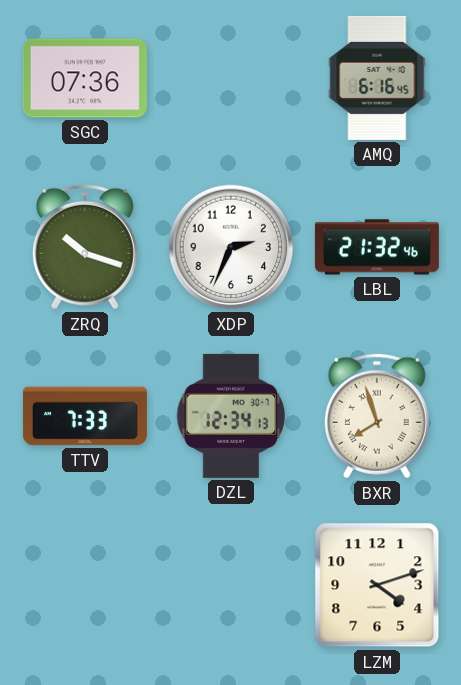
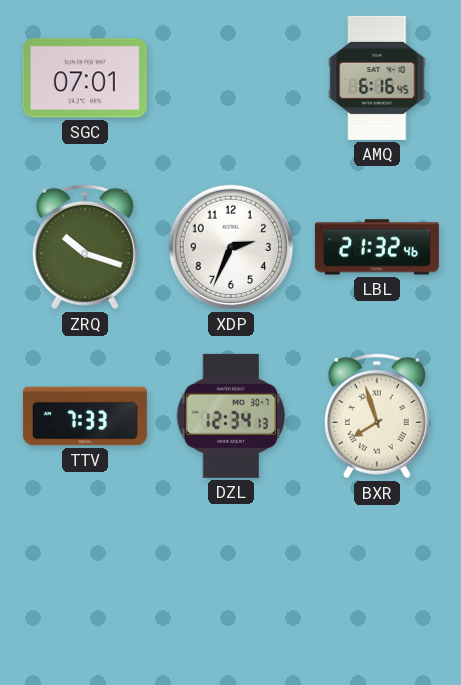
SGC: 07:36 -> 07:01 (85, 78)
LZM: 4:12 -> none (377, 585)
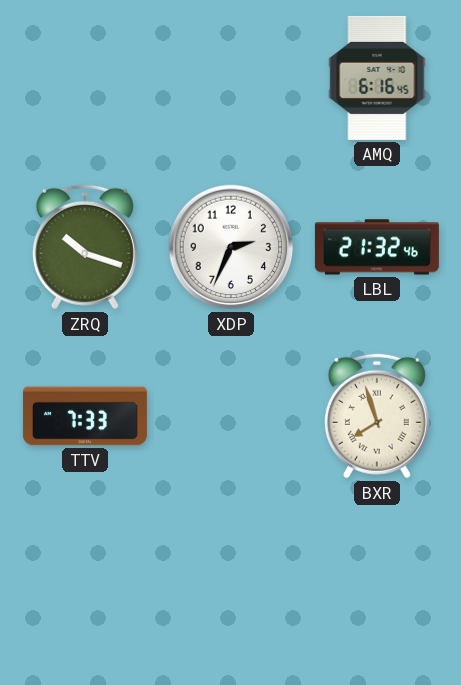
SGC: 07:01 -> none (85, 78)
DZL: 12:34 -> none (231, 416)
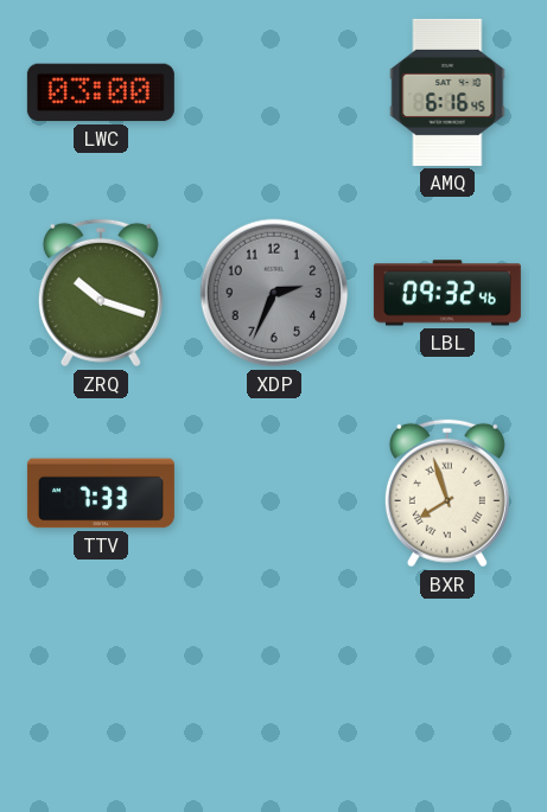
LWC: none -> 03:00 (101, 92)
XDP dial: white -> grey (274, 293)
LBL: 21:32 -> 09:32 (447, 293)
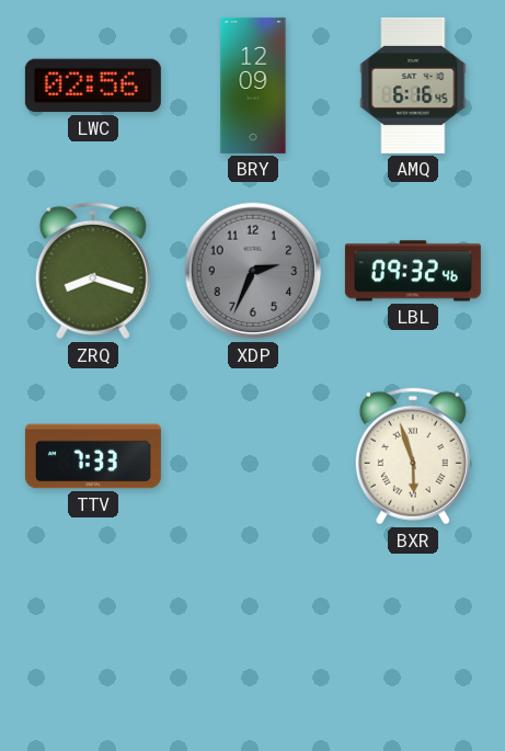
LWC: 03:00 -> 02:56 (93, 86)
BRY: none -> 12:09 (253, 86)
ZRQ: 10:18 -> 8:18 (93, 271)
BXR: 7:57 -> 5:57 (413, 456)
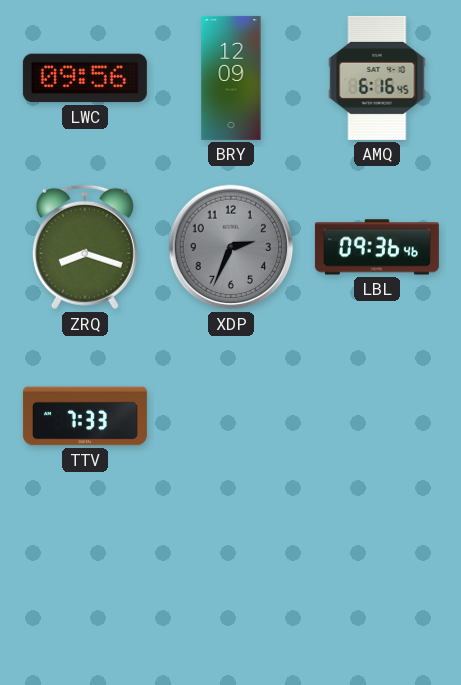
LWC: 02:56 -> 09:56 (85, 78)
LBL: 09:32 -> 09:36 (377, 247)
BXR: 5:57 -> none (413, 456)
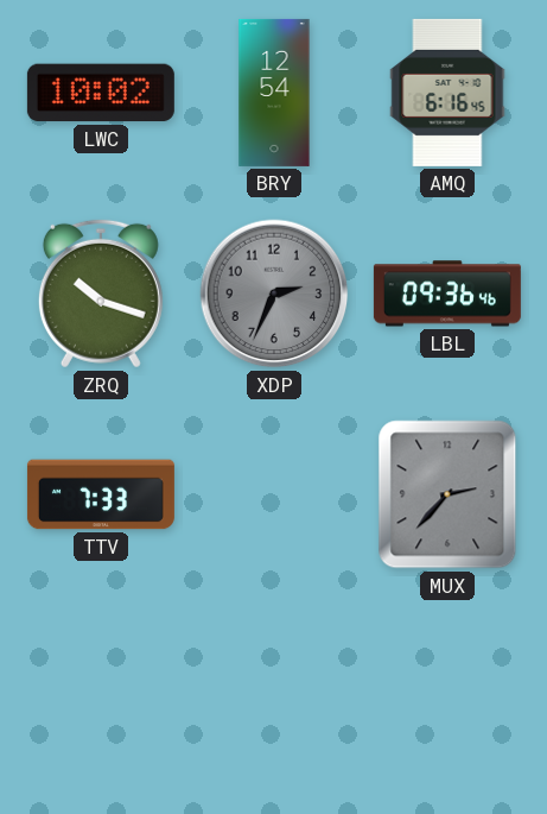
LWC: 09:56 -> 10:02 (101, 93)
BRY: 12:09 -> 12:54 (274, 93)
ZRQ: 8:18 -> 10:18 (101, 294)
MUX: none -> 2:37 (447, 494)
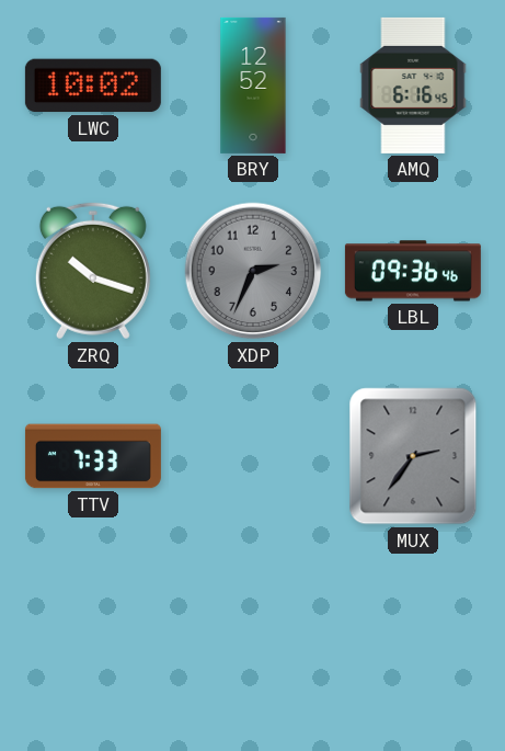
BRY: 12:54 -> 12:52 (253, 86)
MUX: 2:37 -> 2:36 (413, 456)
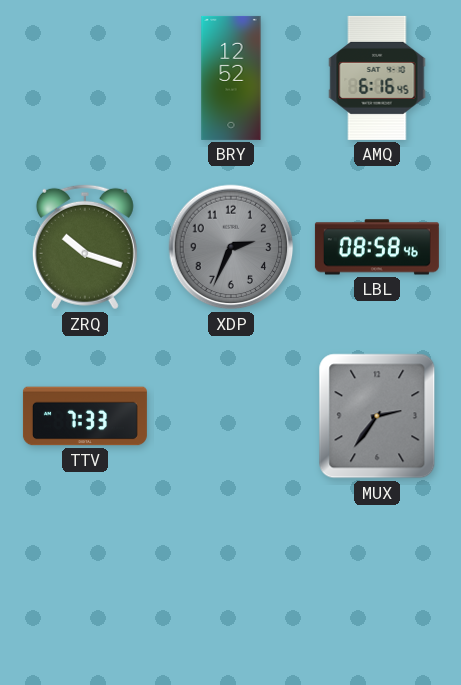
LWC: 10:02 -> none (93, 86)
LBL: 09:36 -> 08:58 (377, 247)
